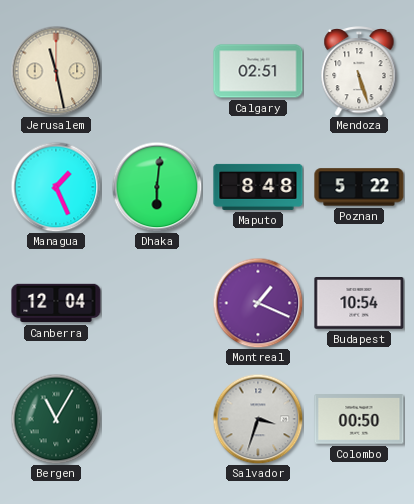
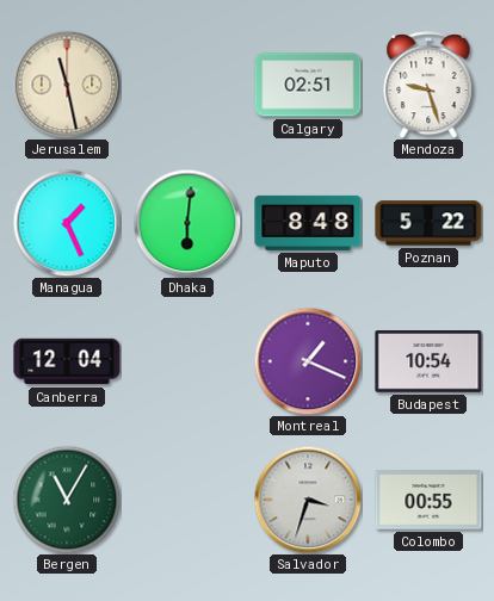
Mendoza: 5:27 -> 9:27 (428, 86)
Colombo: 00:50 -> 00:55 (428, 500)
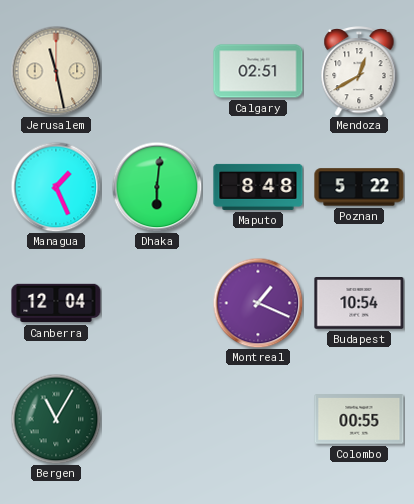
Mendoza: 9:27 -> 12:40 (359, 72)
Salvador: 3:33 -> none (308, 500)
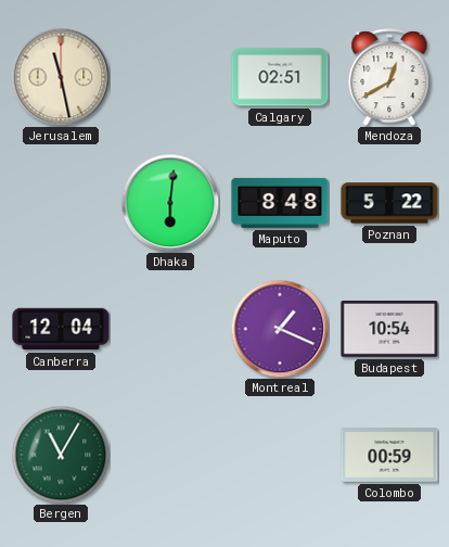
Managua: 1:26 -> none (56, 187)
Colombo: 00:55 -> 00:59 (389, 455)
